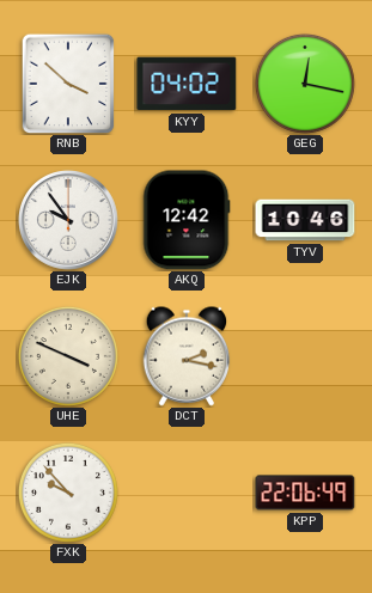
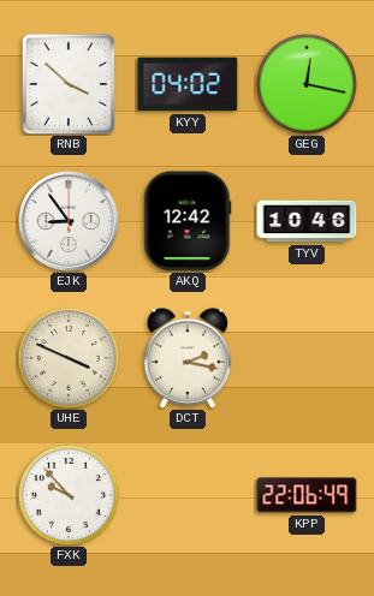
EJK: 9:54 -> 8:54 (70, 222)
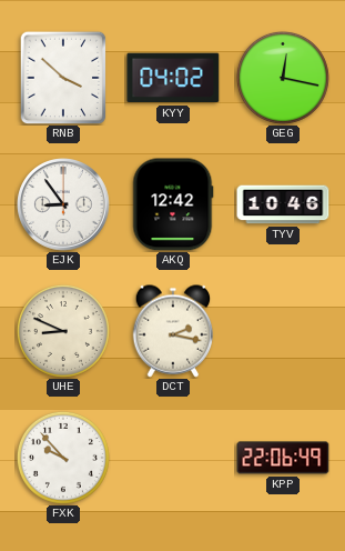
UHE: 3:49 -> 8:49 (63, 331)
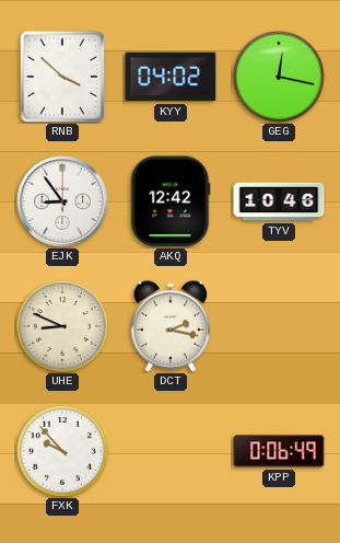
KPP: 22:06 -> 0:06 (279, 451)
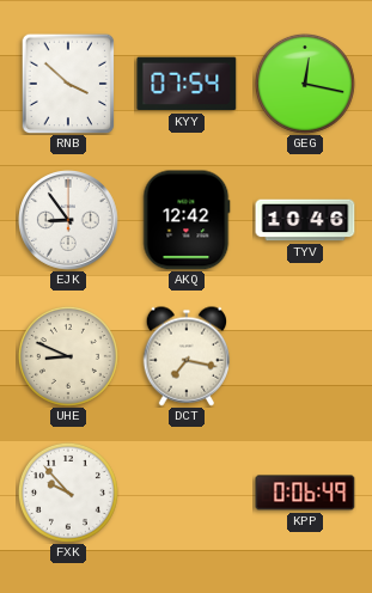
KYY: 04:02 -> 07:54 (187, 84)
DCT: 2:17 -> 7:17 (187, 356)
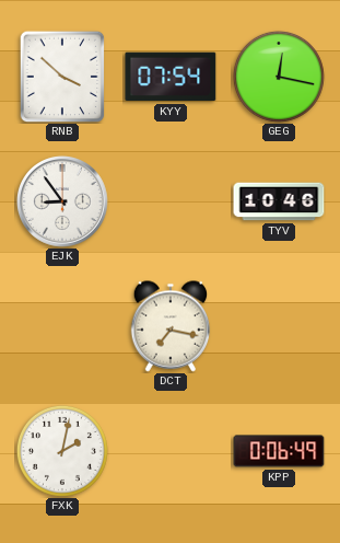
AKQ: 12:42 -> none (187, 220)
UHE: 8:49 -> none (68, 356)
FXK: 9:53 -> 2:02 (62, 451)
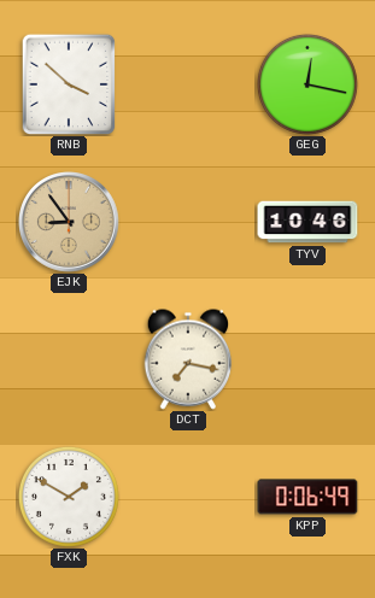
KYY: 07:54 -> none (171, 77)
EJK dial: white -> champagne (70, 223)
FXK: 2:02 -> 1:50 (69, 497)
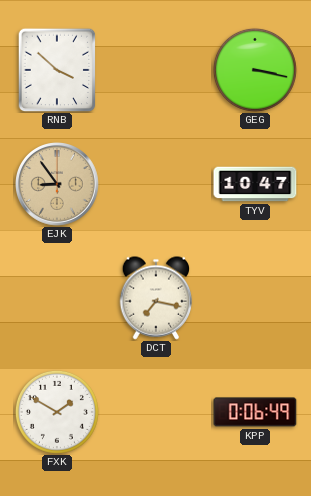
GEG: 12:17 -> 3:17 (255, 70)
TYV: 10:46 -> 10:47 (255, 184)
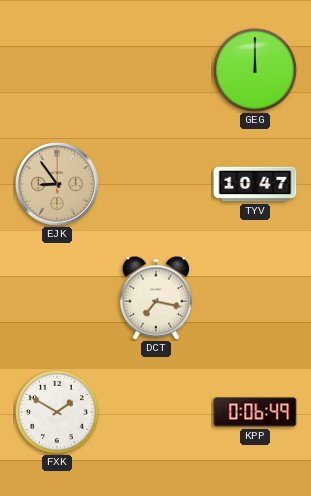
RNB: 3:52 -> none (57, 70)
GEG: 3:17 -> 12:00 (255, 70)
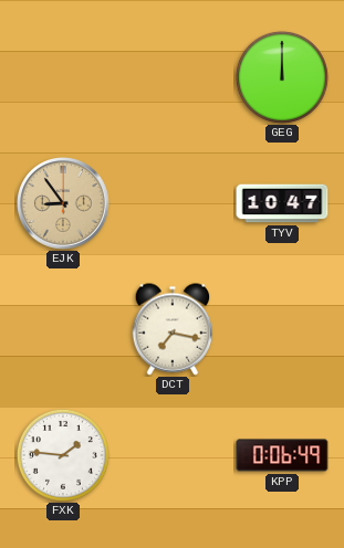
FXK: 1:50 -> 1:46 (63, 455)
